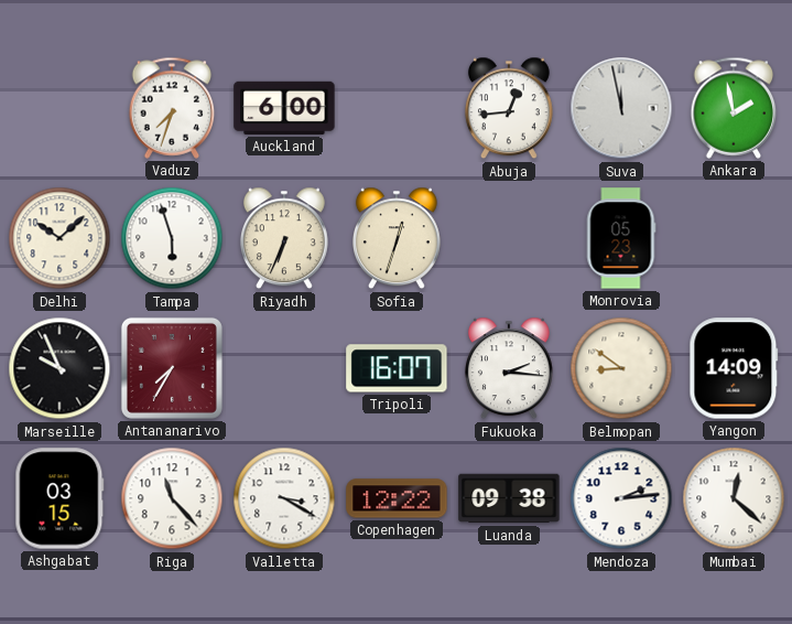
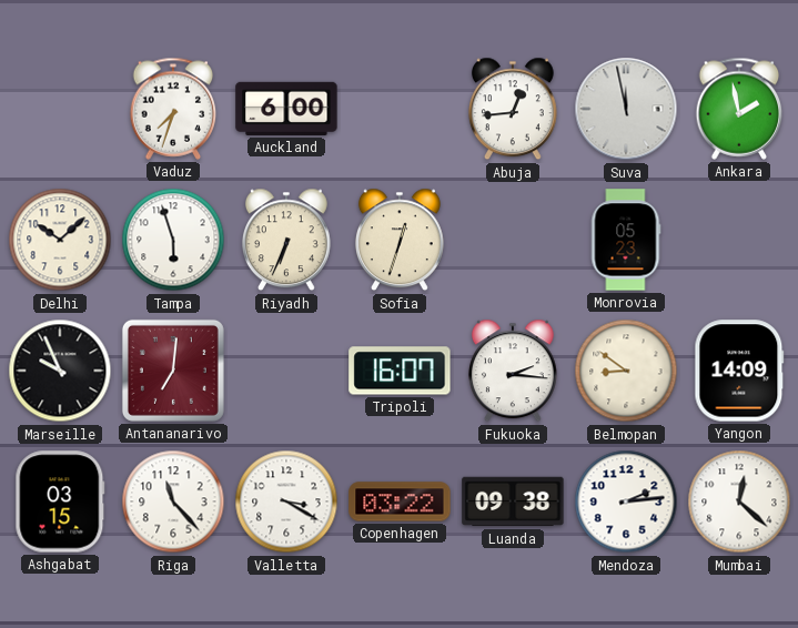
Antananarivo: 7:35 -> 7:01 (173, 371)
Copenhagen: 12:22 -> 03:22 (400, 502)
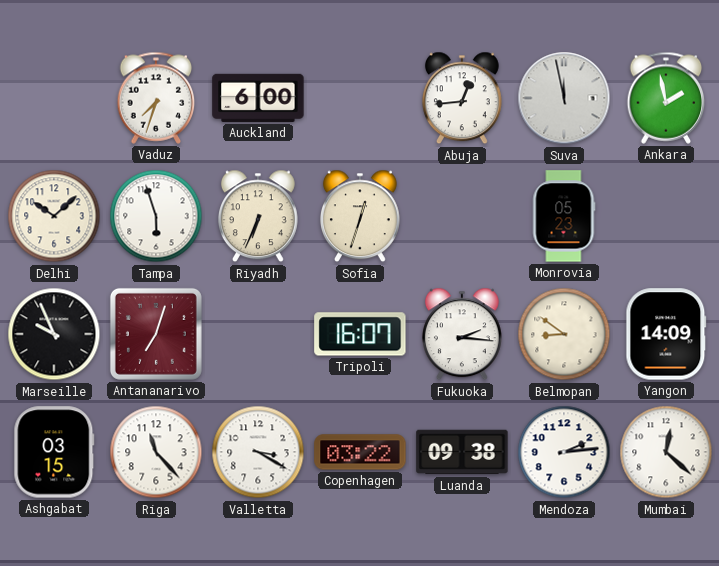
Antananarivo: 7:01 -> 7:03 (156, 334)
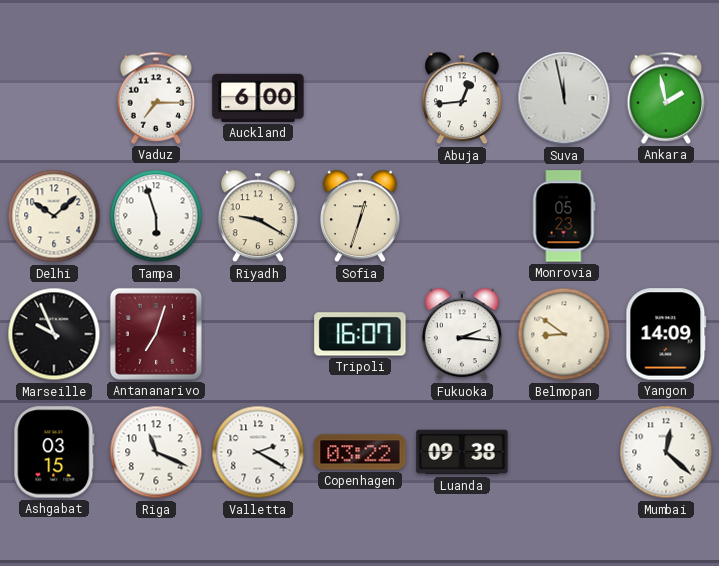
Vaduz: 7:33 -> 7:15 (156, 98)
Riyadh: 6:34 -> 9:20 (258, 216)
Riga: 11:23 -> 11:19 (156, 452)
Valletta: 3:20 -> 2:20 (258, 452)
Mendoza: 2:14 -> none (564, 452)
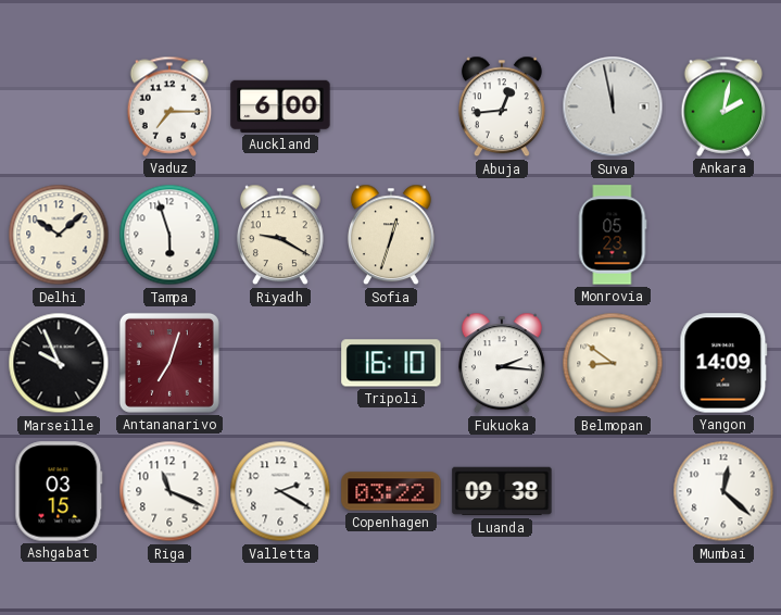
Ankara: 1:58 -> 2:02 (723, 106)
Tripoli: 16:07 -> 16:10 (391, 363)
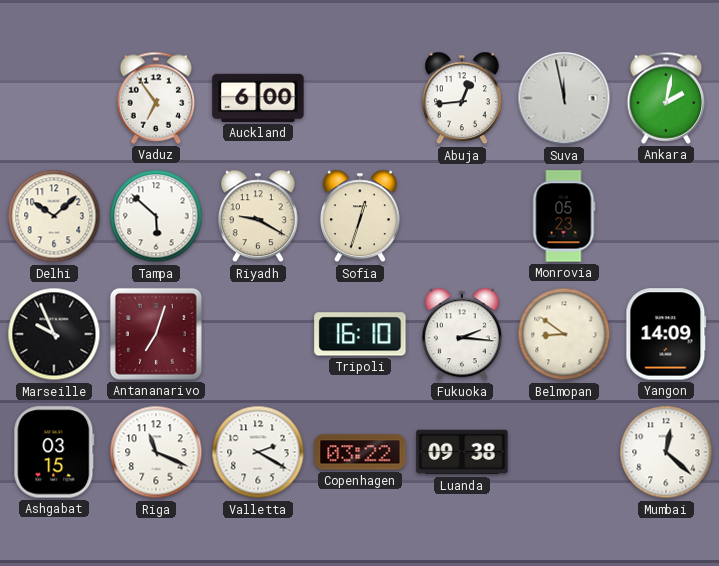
Vaduz: 7:15 -> 6:54 (156, 98)
Tampa: 5:57 -> 5:52 (156, 216)
